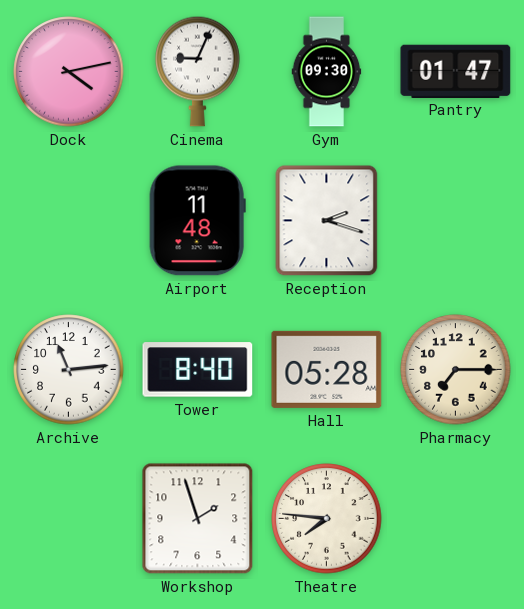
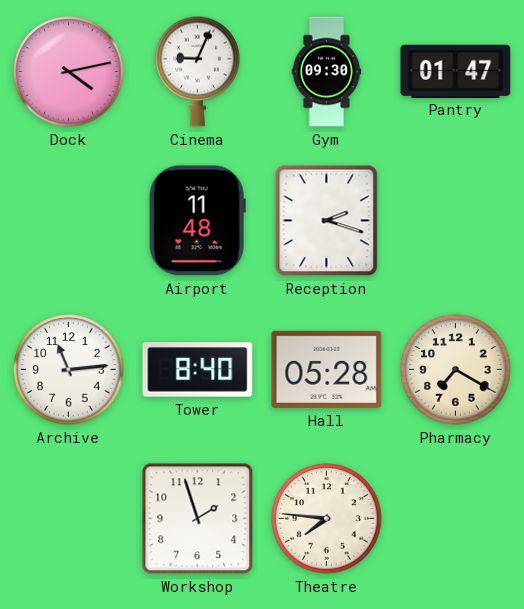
Pharmacy: 7:15 -> 7:20 (456, 370)
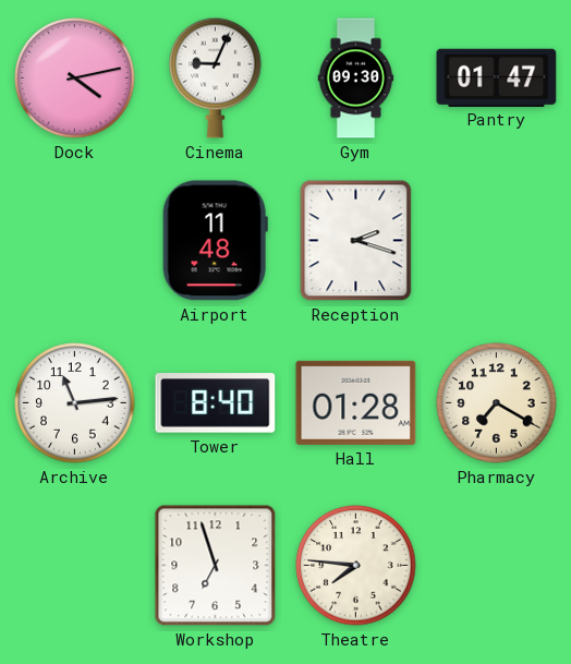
Hall: 05:28 -> 01:28 (356, 402)
Workshop: 1:57 -> 6:57 (216, 566)
